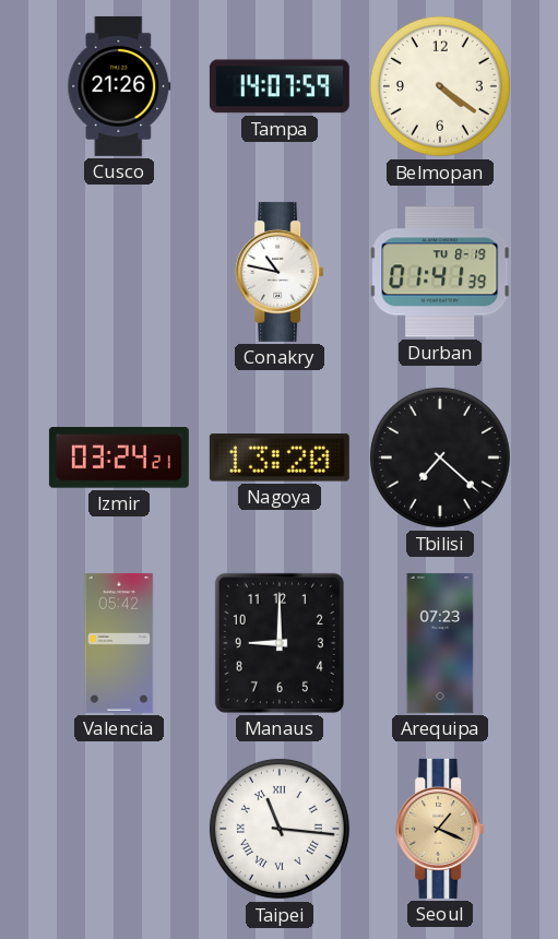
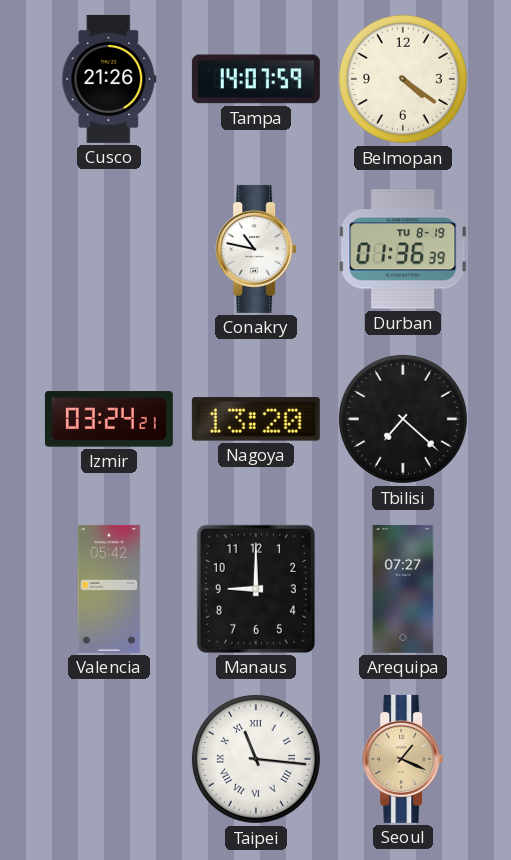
Durban: 01:41 -> 01:36 (403, 249)
Arequipa: 07:23 -> 07:27 (403, 589)
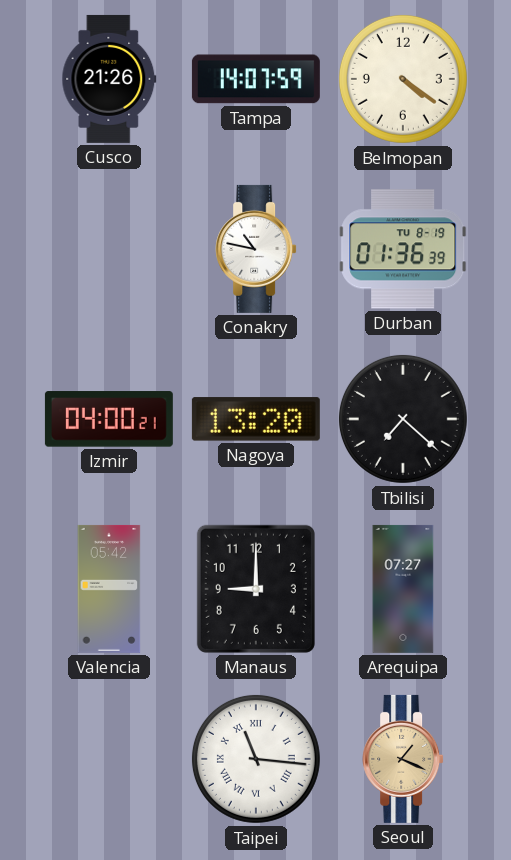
Izmir: 03:24 -> 04:00 (109, 419)
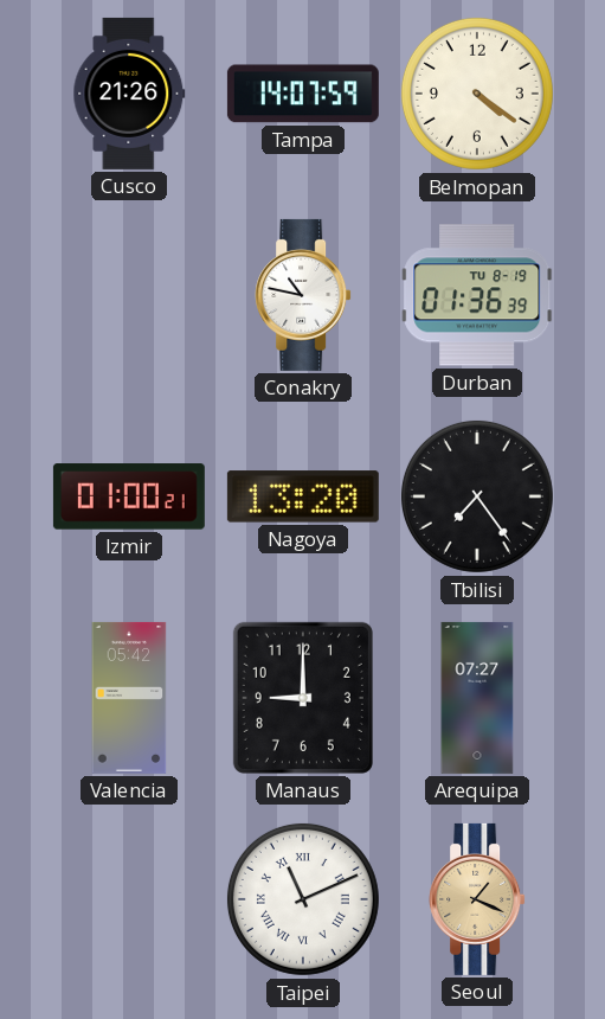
Izmir: 04:00 -> 01:00 (129, 496)
Tbilisi: 7:22 -> 7:24 (477, 496)
Taipei: 11:16 -> 11:11 (303, 899)
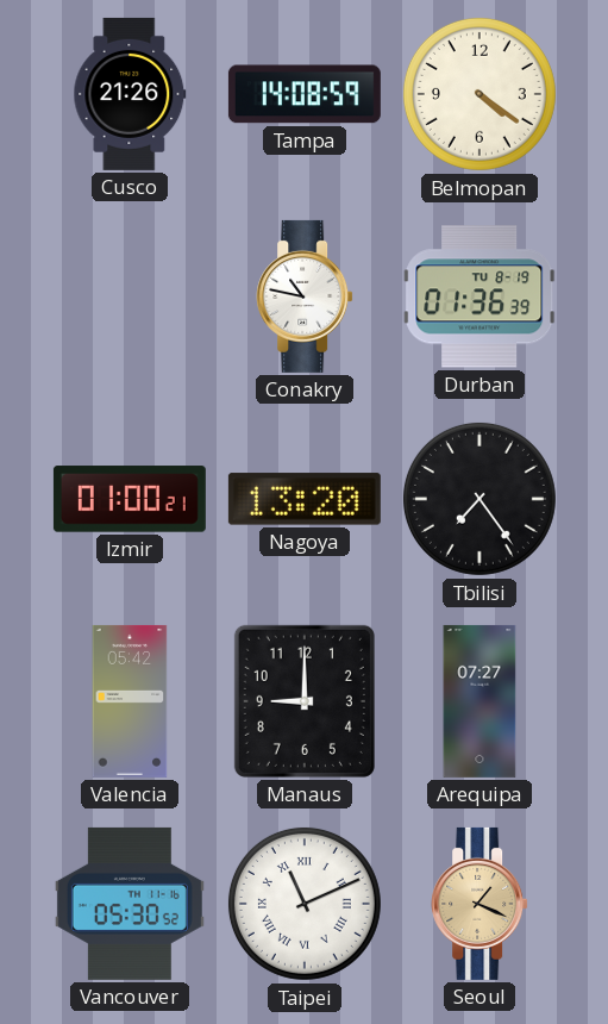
Tampa: 14:07 -> 14:08 (305, 94)
Vancouver: none -> 05:30 (130, 904)
